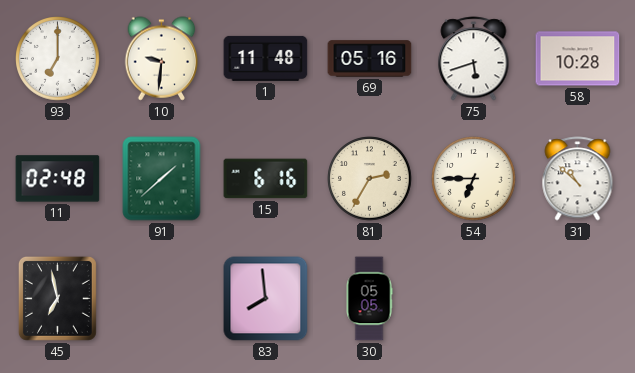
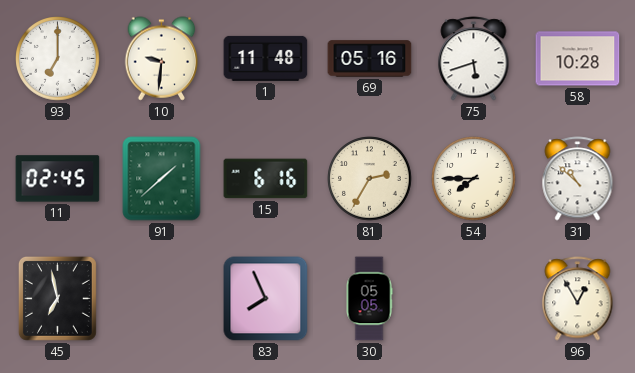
11: 02:48 -> 02:45 (58, 179)
54: 6:45 -> 7:45 (474, 179)
83: 7:59 -> 7:56 (266, 299)
96: none -> 12:55 (578, 299)
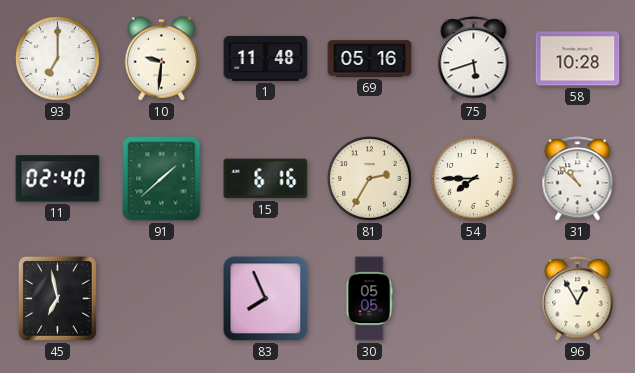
11: 02:45 -> 02:40 (58, 179)
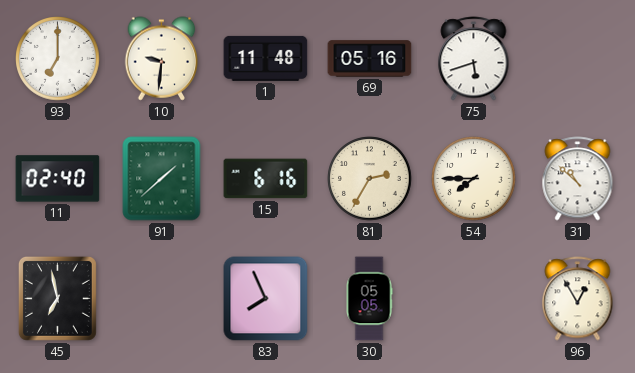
58: 10:28 -> none (578, 59)
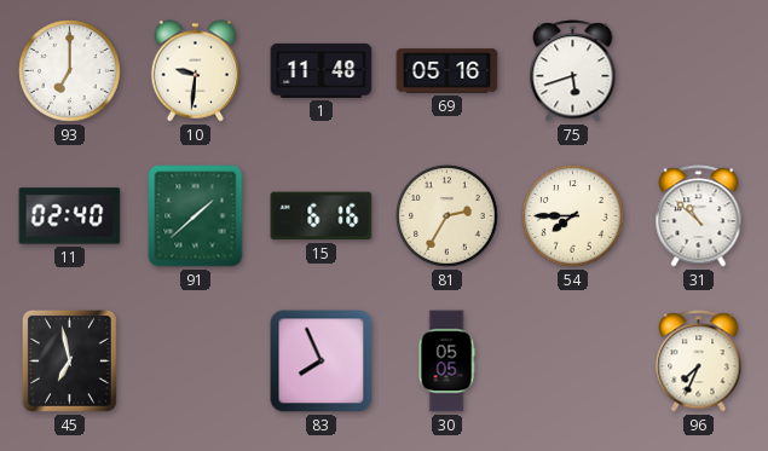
96: 12:55 -> 7:34 (699, 362)
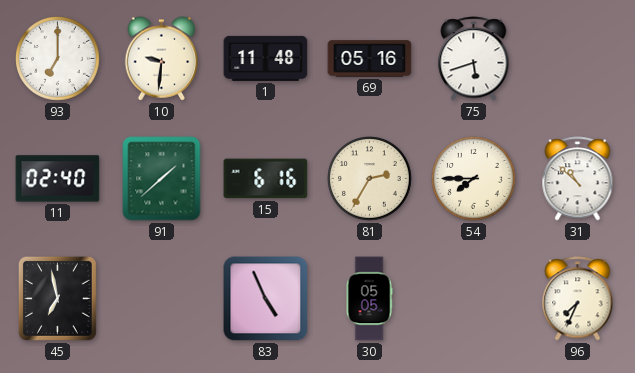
83: 7:56 -> 4:56 (266, 299)
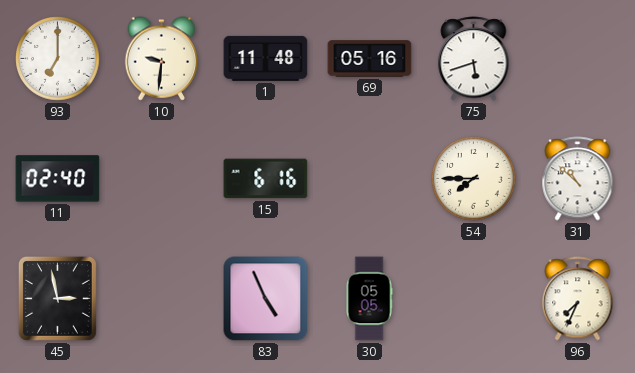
91: 1:38 -> none (162, 179)
81: 2:35 -> none (370, 179)
45: 6:58 -> 2:58 (57, 298)
